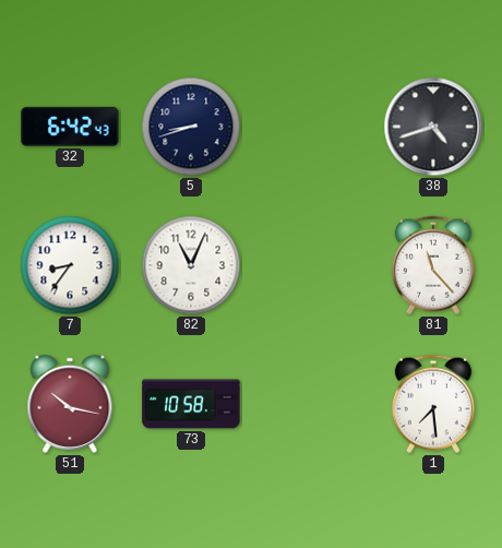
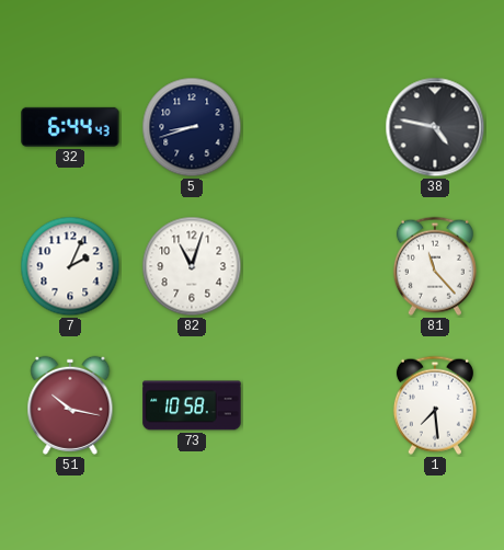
32: 6:42 -> 6:44 (70, 127)
38: 4:42 -> 4:47 (435, 127)
7: 8:36 -> 2:04 (70, 266)
82: 11:04 -> 11:03 (192, 266)
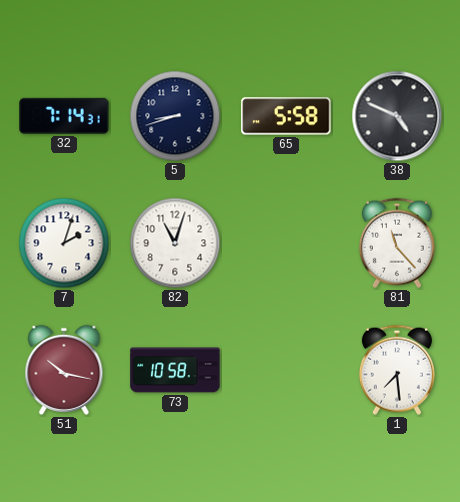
32: 6:44 -> 7:14 (64, 116)
65: none -> 5:58 (286, 116)
38: 4:47 -> 4:49 (397, 116)
7: 2:04 -> 2:03 (64, 243)
